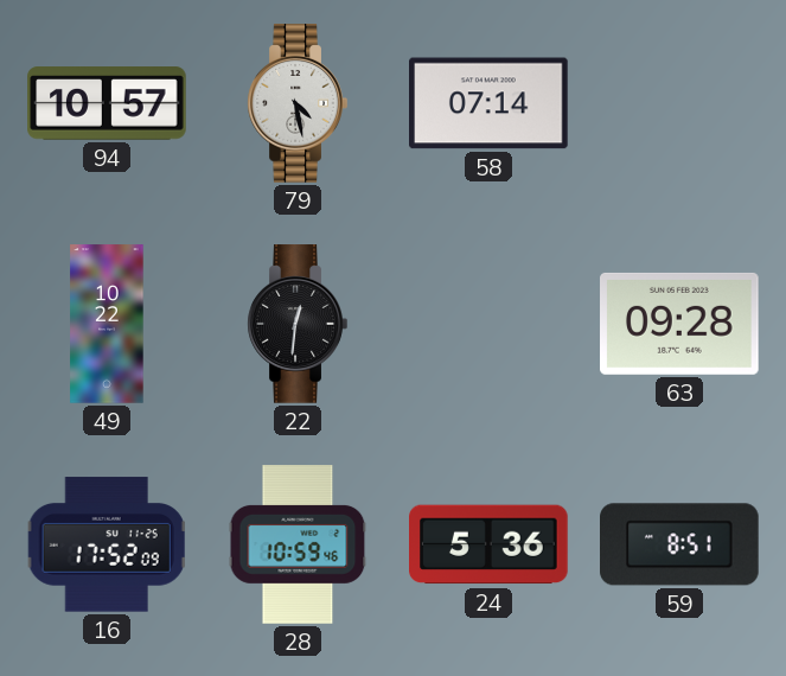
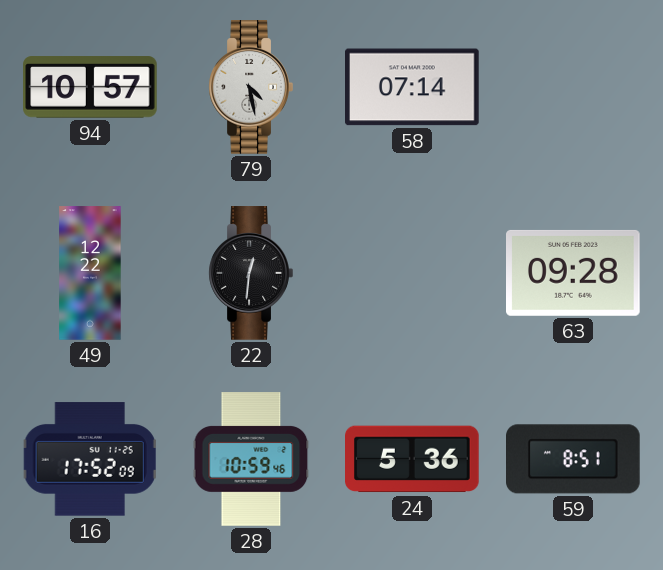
49: 10:22 -> 12:22 (90, 273)
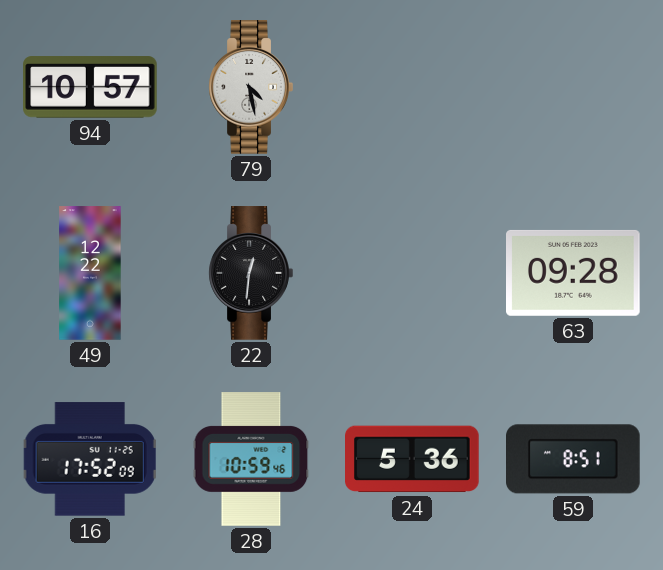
58: 07:14 -> none (413, 87)
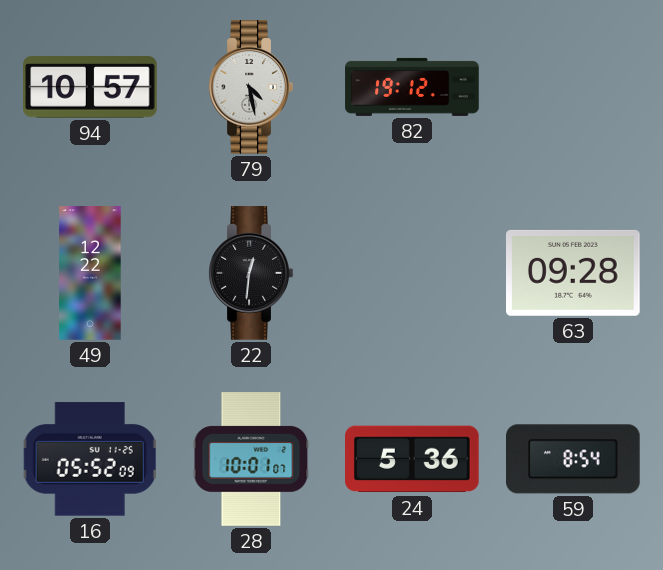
82: none -> 19:12 (412, 87)
16: 17:52 -> 05:52 (90, 459)
28: 10:59 -> 10:01 (251, 459)
59: 8:51 -> 8:54 (573, 459)
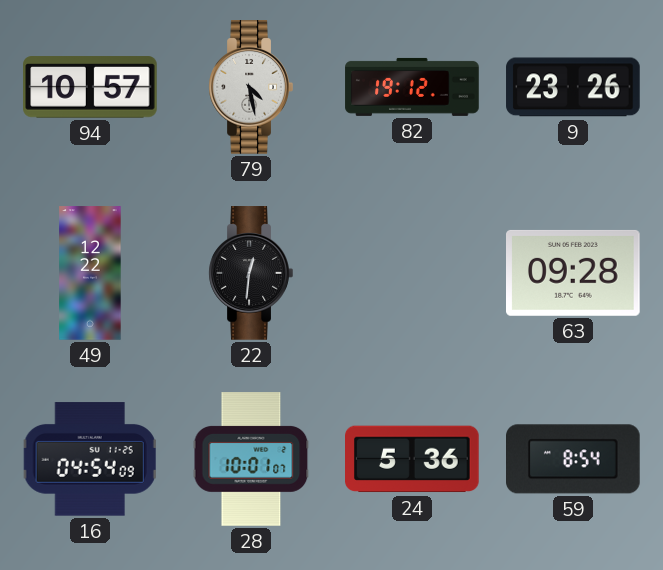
9: none -> 23:26 (573, 87)
16: 05:52 -> 04:54 (90, 459)
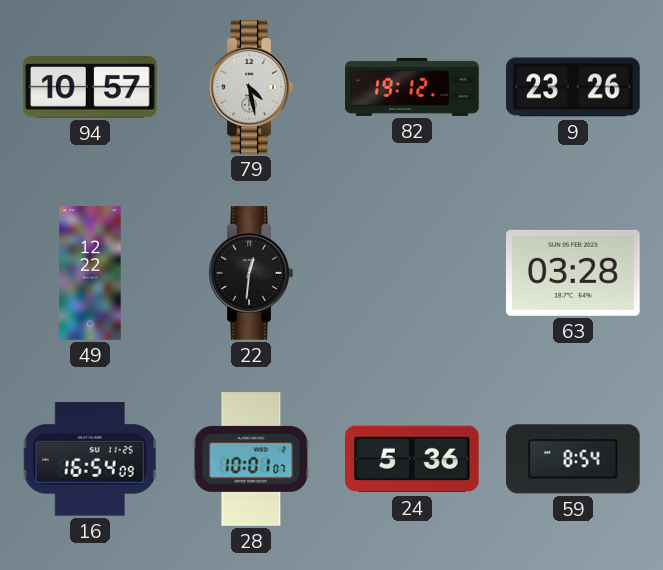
63: 09:28 -> 03:28 (574, 273)
16: 04:54 -> 16:54 (90, 459)
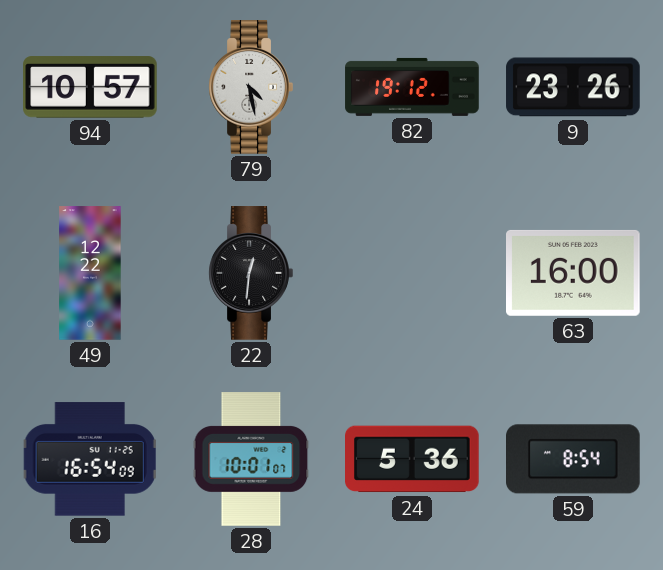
63: 03:28 -> 16:00 (574, 273)
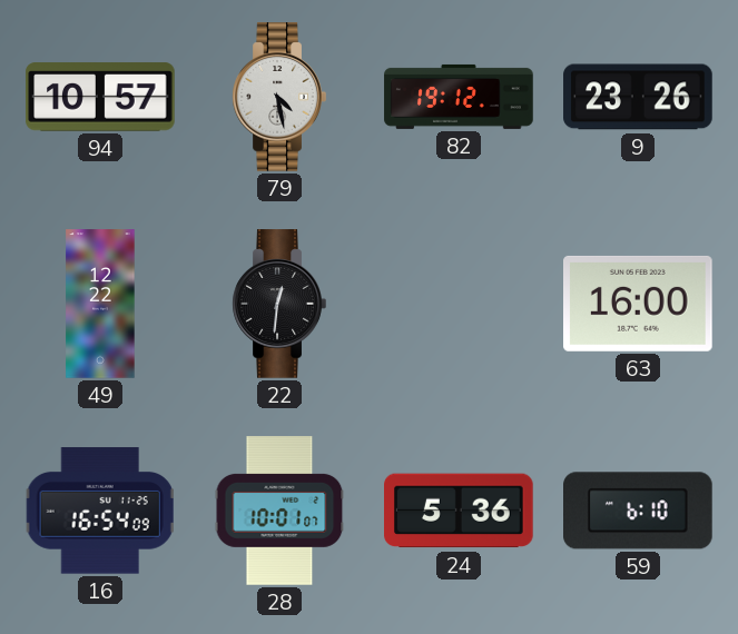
59: 8:54 -> 6:10 (638, 511)
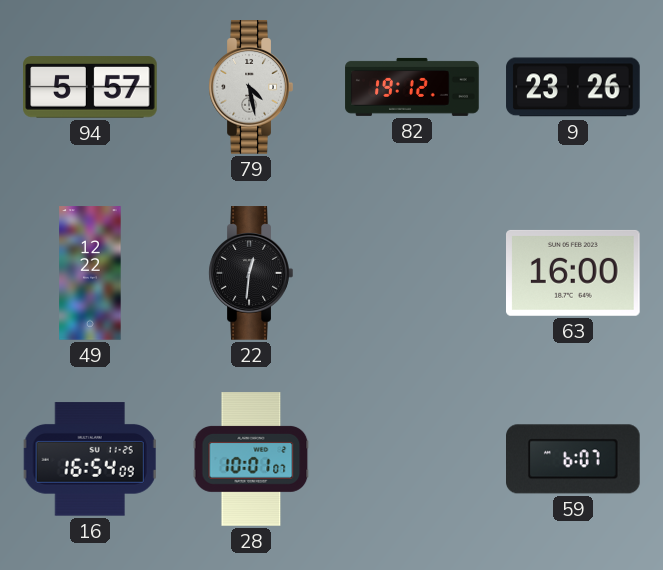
94: 10:57 -> 5:57 (90, 87)
24: 5:36 -> none (460, 511)
59: 6:10 -> 6:07 (573, 459)
